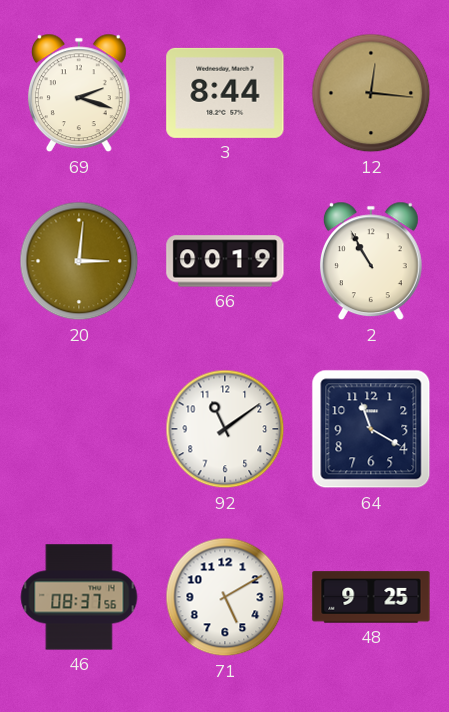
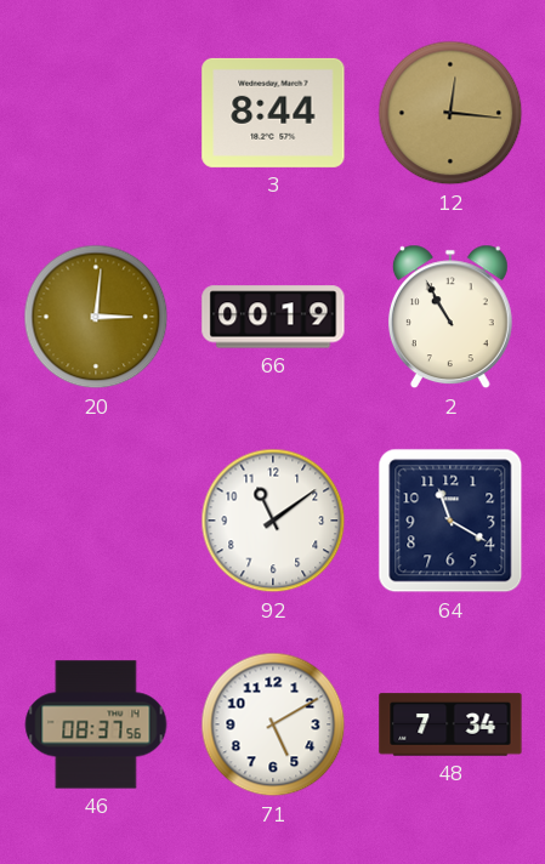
69: 2:18 -> none (79, 93)
48: 9:25 -> 7:34 (450, 724)
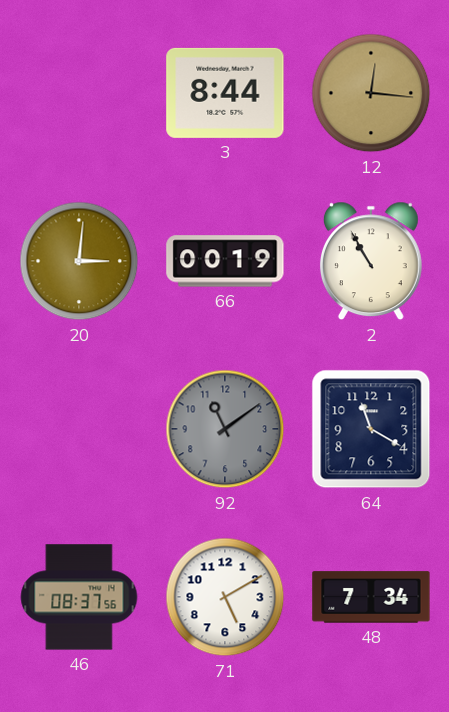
92 dial: white -> grey (225, 429)
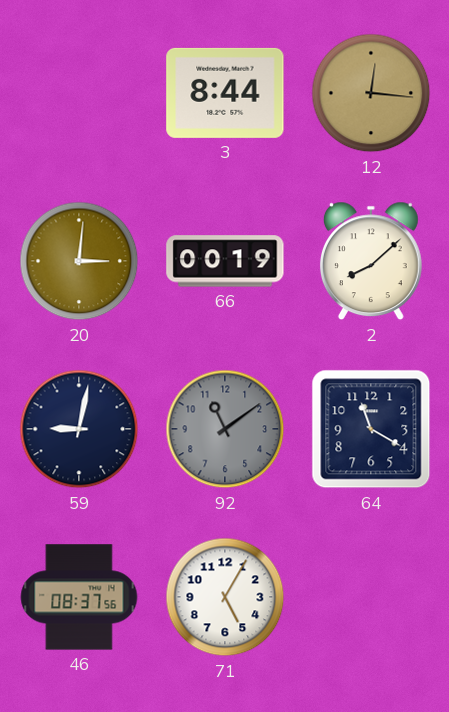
2: 10:55 -> 8:08 (371, 261)
59: none -> 9:02 (79, 429)
71: 5:10 -> 5:05 (225, 597)
48: 7:34 -> none (371, 597)
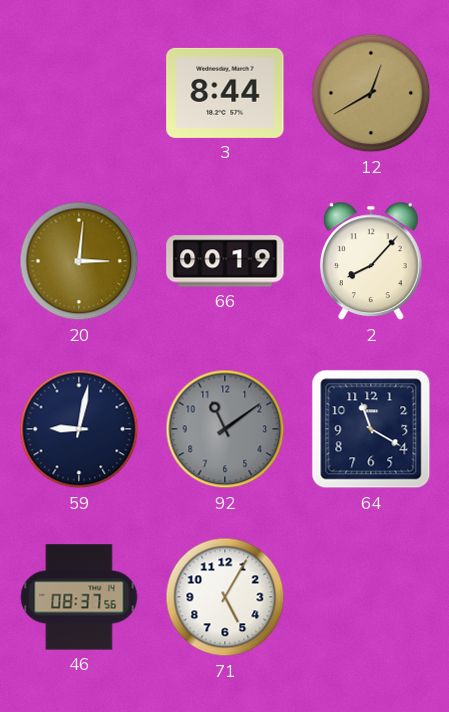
12: 12:16 -> 12:40 (371, 93)
2: 8:08 -> 8:07 (371, 261)
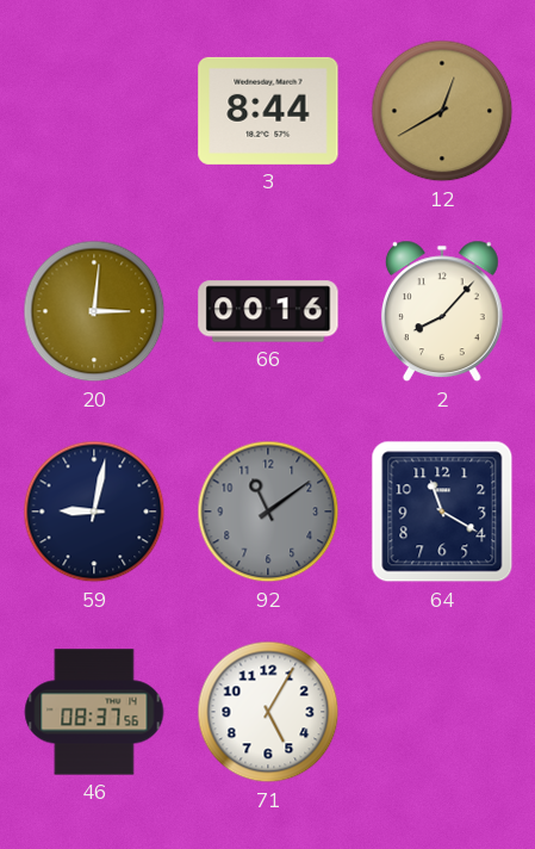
66: 00:19 -> 00:16 (268, 311)
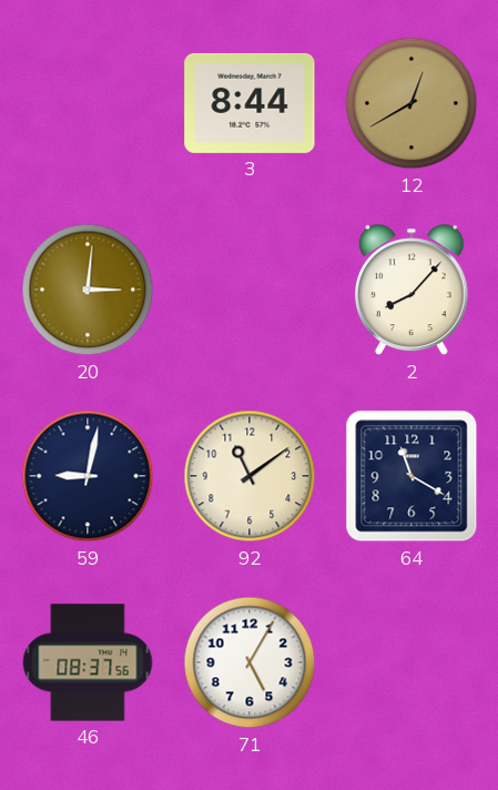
66: 00:16 -> none (268, 311)
92 dial: grey -> cream (250, 476)
